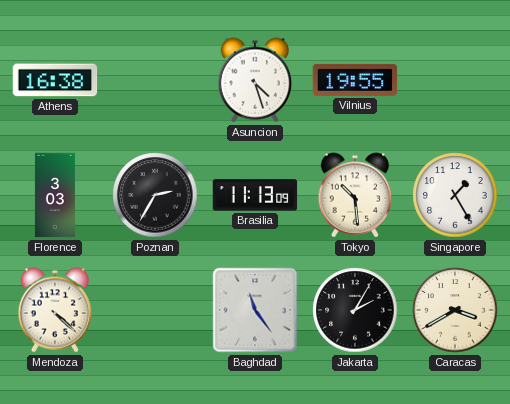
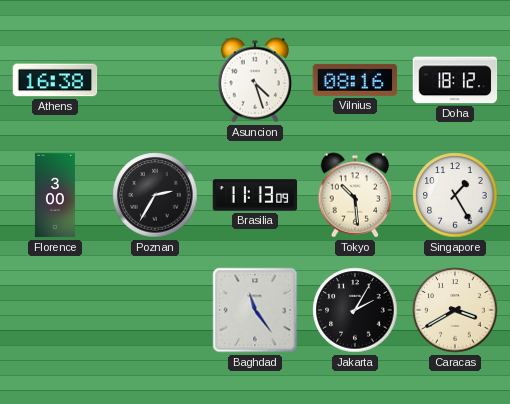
Vilnius: 19:55 -> 08:16 (355, 80)
Doha: none -> 18:12 (455, 80)
Florence: 3:03 -> 3:00 (55, 195)
Mendoza: 4:22 -> none (55, 310)
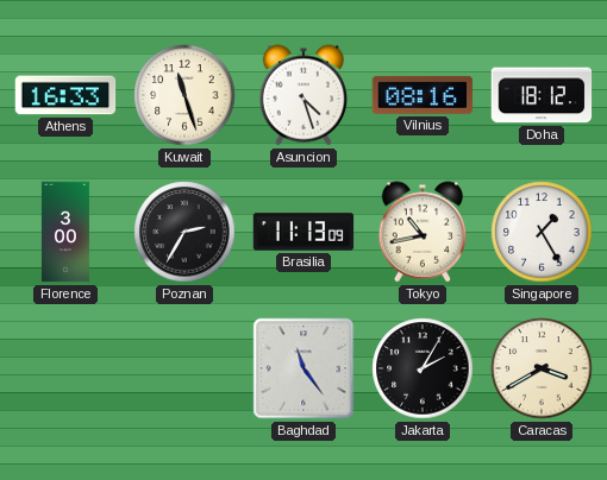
Athens: 16:38 -> 16:33 (65, 95)
Kuwait: none -> 11:27 (184, 95)
Tokyo: 10:29 -> 10:43 (423, 232)
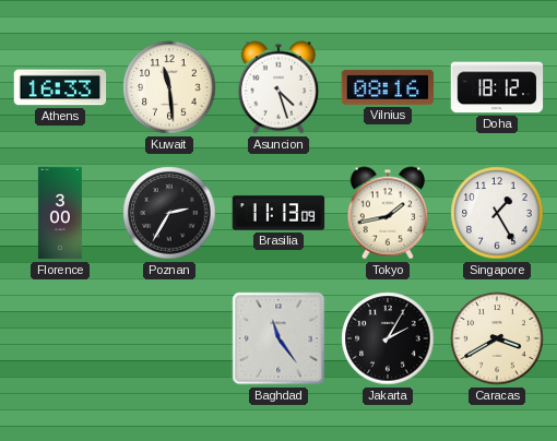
Kuwait: 11:27 -> 11:29 (169, 87)
Tokyo: 10:43 -> 1:43 (388, 213)
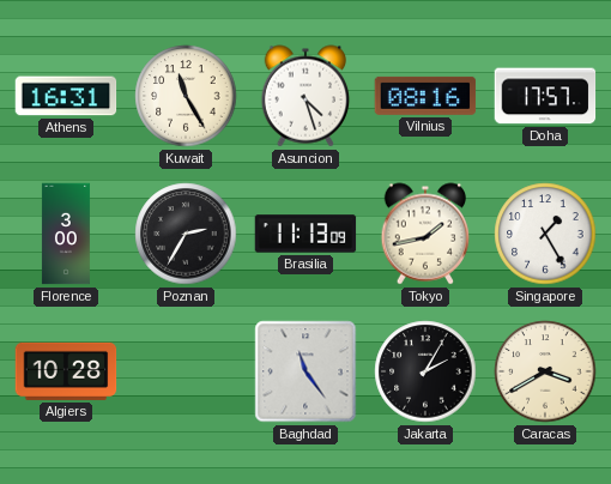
Athens: 16:33 -> 16:31 (66, 96)
Kuwait: 11:29 -> 11:25 (186, 96)
Doha: 18:12 -> 17:57 (545, 96)
Algiers: none -> 10:28 (66, 371)
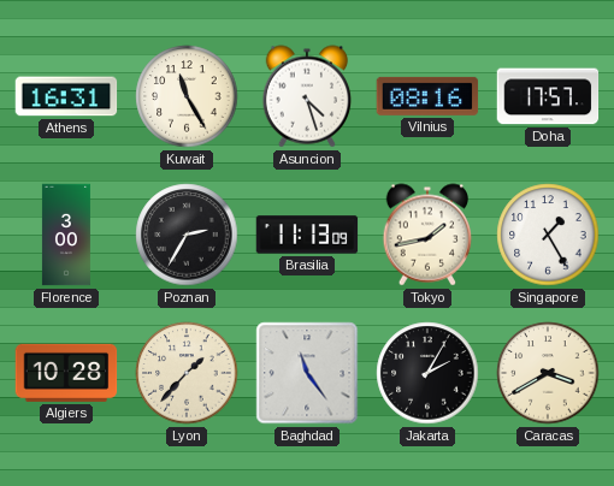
Lyon: none -> 1:37 (187, 373)
